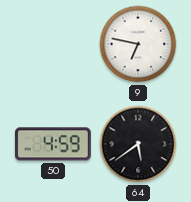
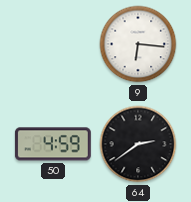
9: 6:47 -> 6:16 (138, 44)
64: 5:39 -> 2:39 (138, 144)
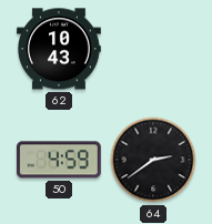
62: none -> 10:43 (59, 49)
9: 6:16 -> none (138, 44)
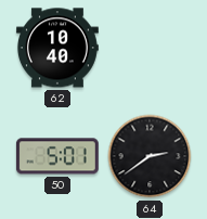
62: 10:43 -> 10:40 (57, 48)
50: 4:59 -> 5:01 (57, 156)
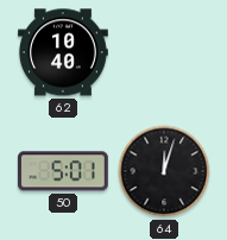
64: 2:39 -> 12:03 (164, 171)
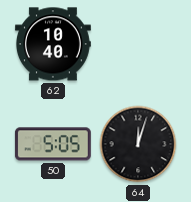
50: 5:01 -> 5:05 (53, 144)
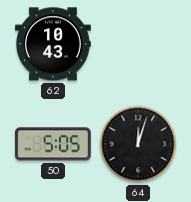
62: 10:40 -> 10:43 (53, 44)
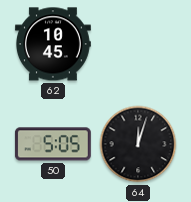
62: 10:43 -> 10:45 (53, 44)
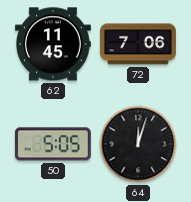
62: 10:45 -> 11:45 (53, 44)
72: none -> 7:06 (138, 44)
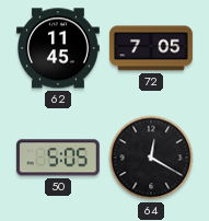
72: 7:06 -> 7:05 (151, 48)
64: 12:03 -> 12:20 (151, 158)
